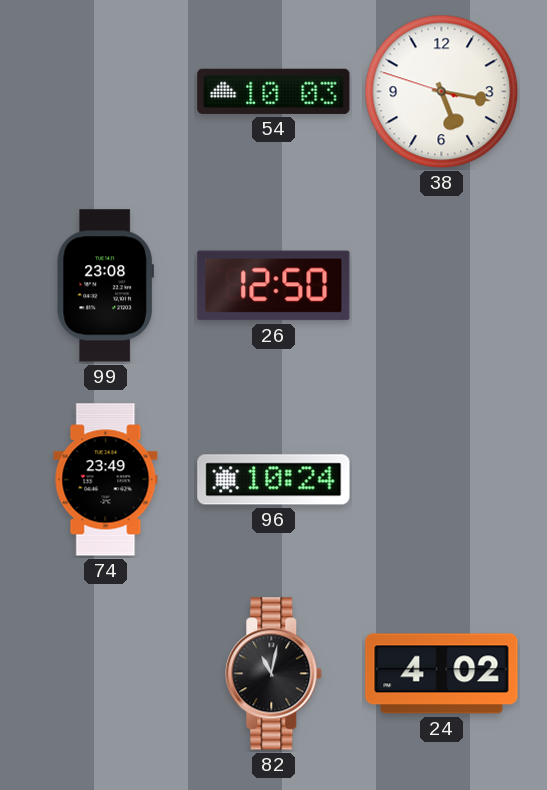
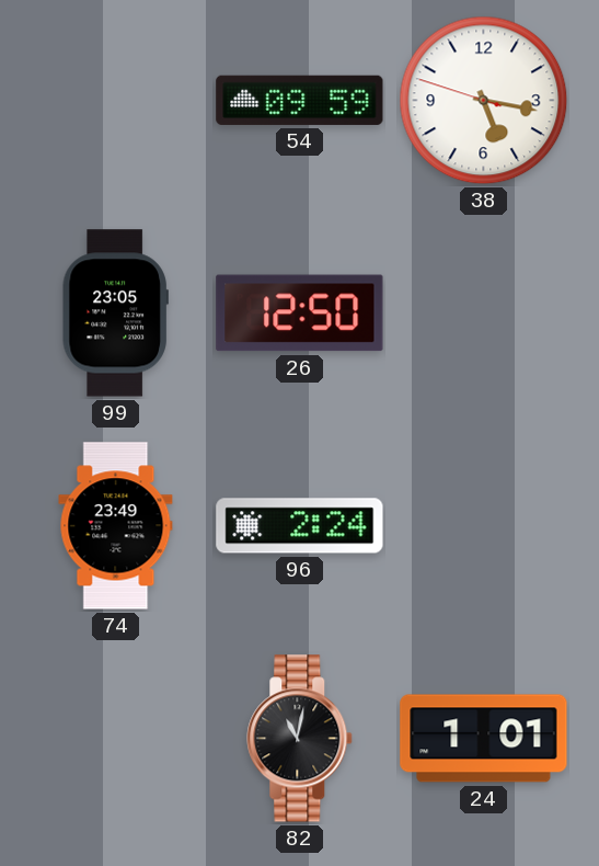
54: 10:03 -> 09:59 (300, 100)
99: 23:08 -> 23:05 (115, 314)
96: 10:24 -> 2:24 (300, 526)
24: 4:02 -> 1:01 (484, 739)
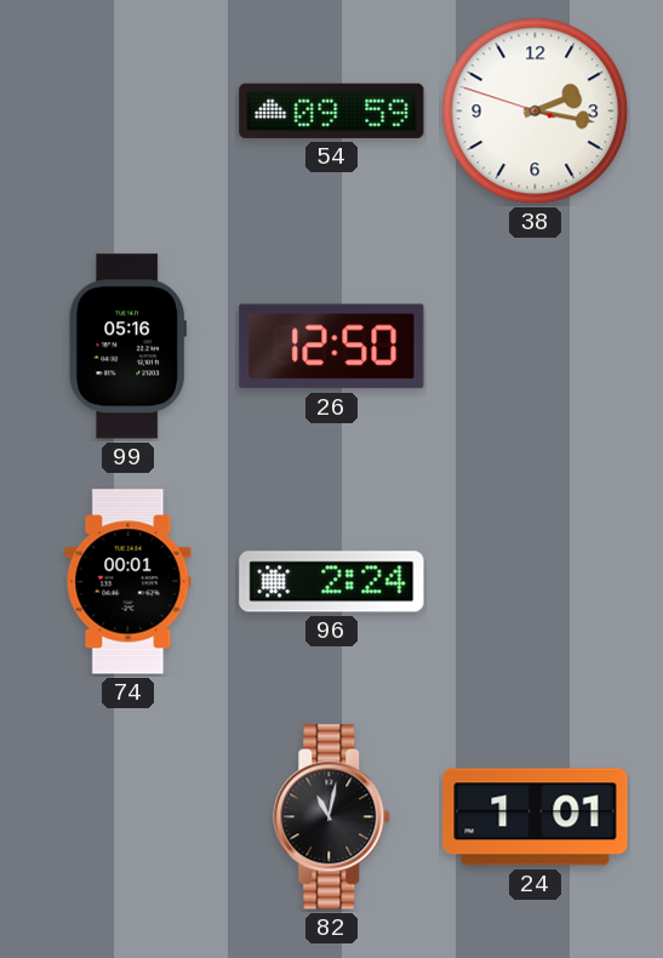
38: 5:16 -> 2:16 (536, 112)
99: 23:05 -> 05:16 (127, 347)
74: 23:49 -> 00:01 (128, 582)
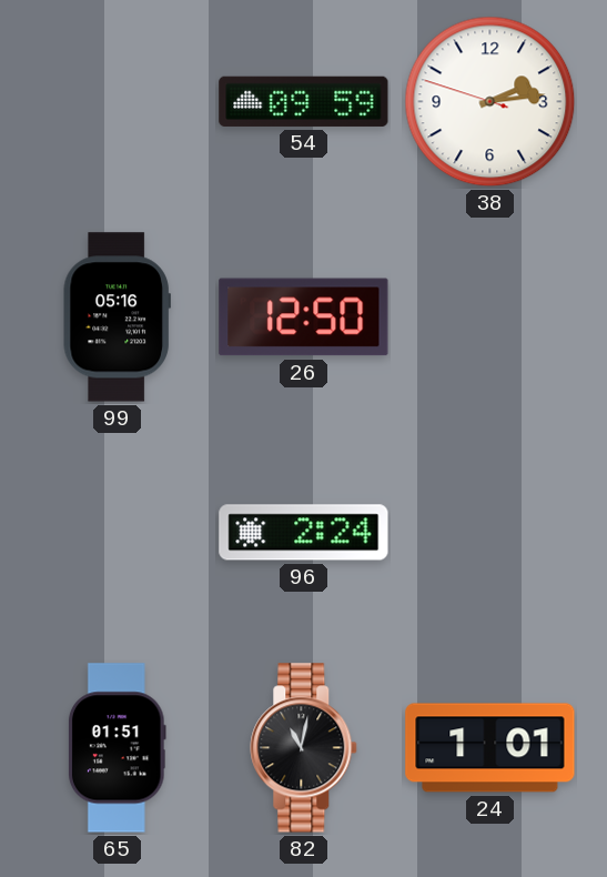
38: 2:16 -> 2:13 (490, 102)
74: 00:01 -> none (128, 582)
65: none -> 01:51 (118, 748)
